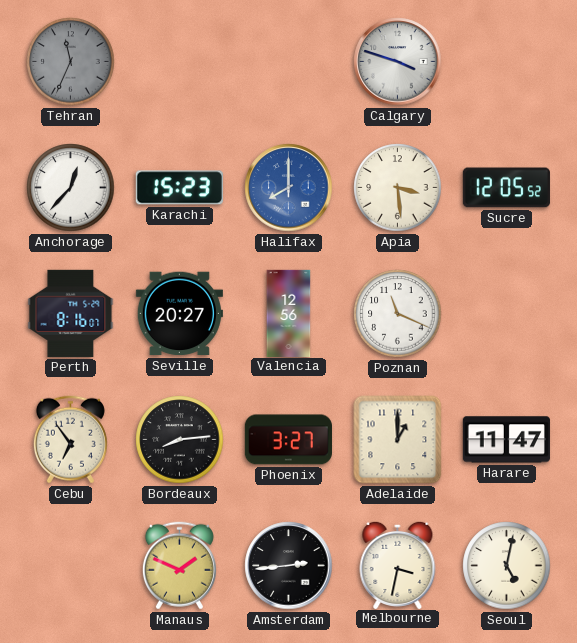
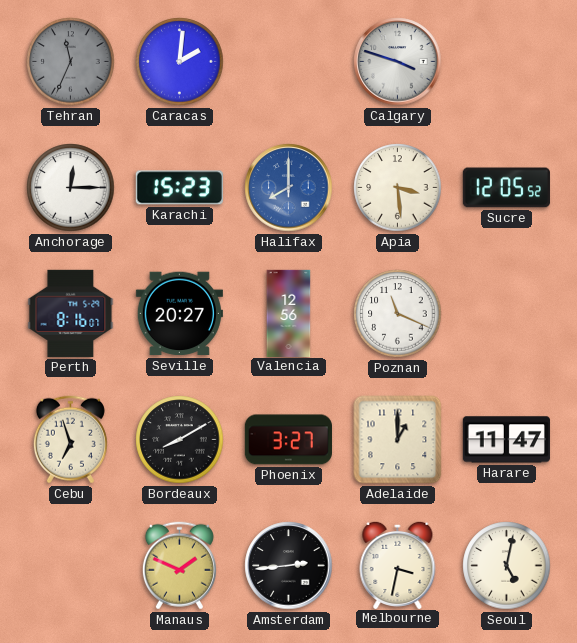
Caracas: none -> 2:01 (180, 62)
Anchorage: 12:37 -> 12:15 (71, 188)
Cebu: 6:54 -> 6:57 (70, 440)
Bordeaux: 8:14 -> 8:10 (180, 440)
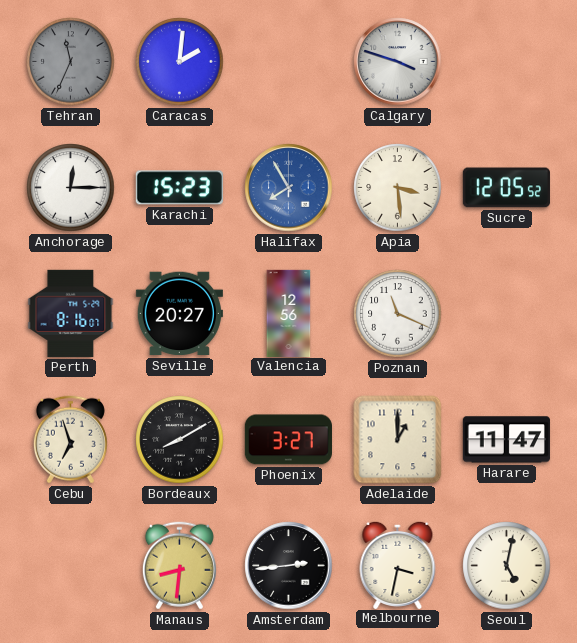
Halifax: 8:00 -> 7:55 (289, 188)
Manaus: 1:49 -> 8:31 (179, 566)
